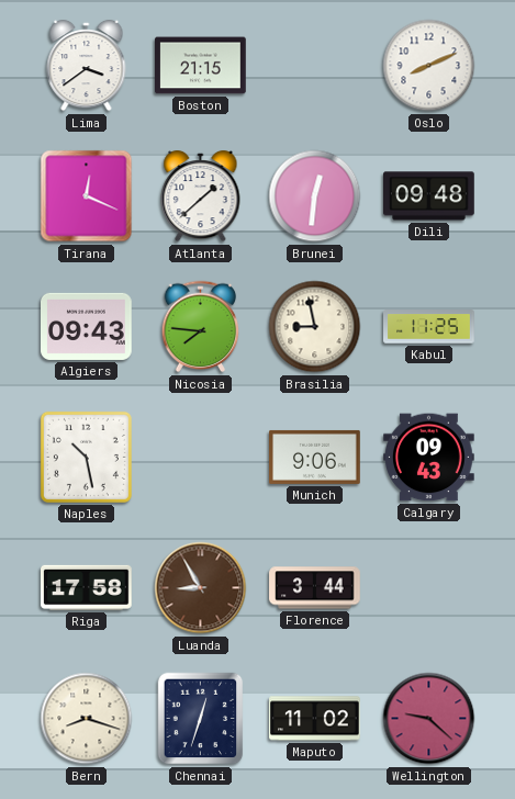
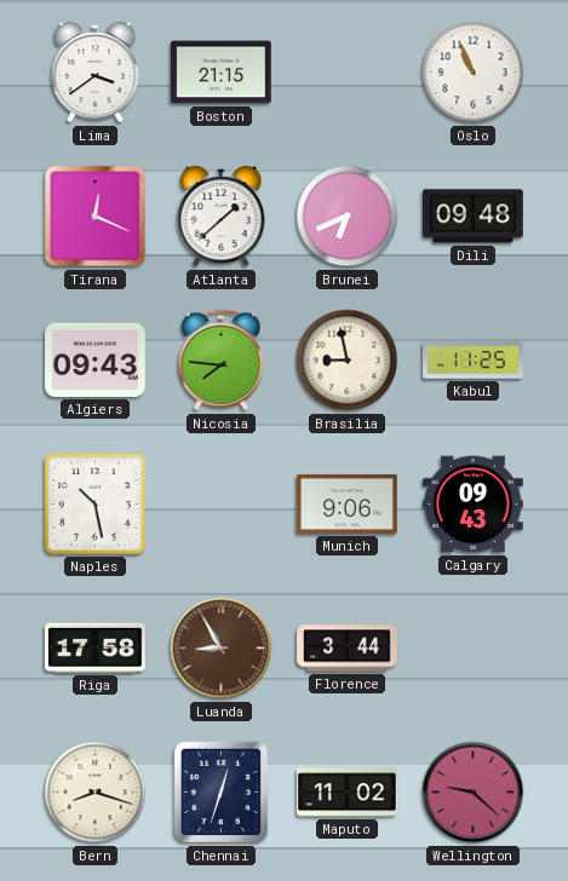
Oslo: 8:11 -> 10:56 (474, 73)
Brunei: 12:31 -> 6:41 (348, 217)
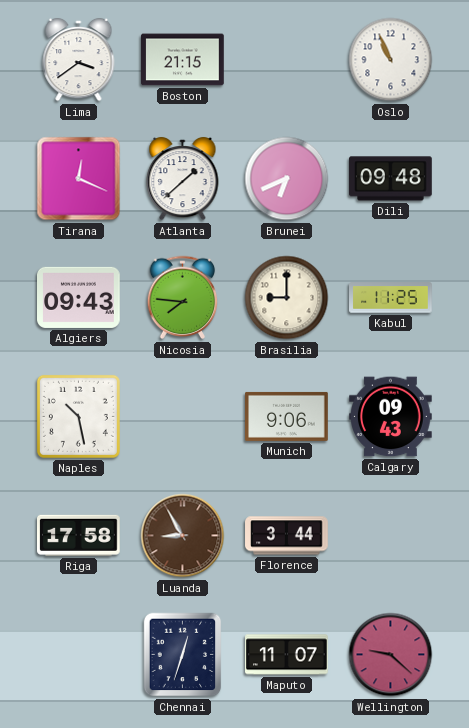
Brasilia: 8:58 -> 9:00 (287, 298)
Bern: 8:18 -> none (96, 793)
Maputo: 11:02 -> 11:07 (287, 655)
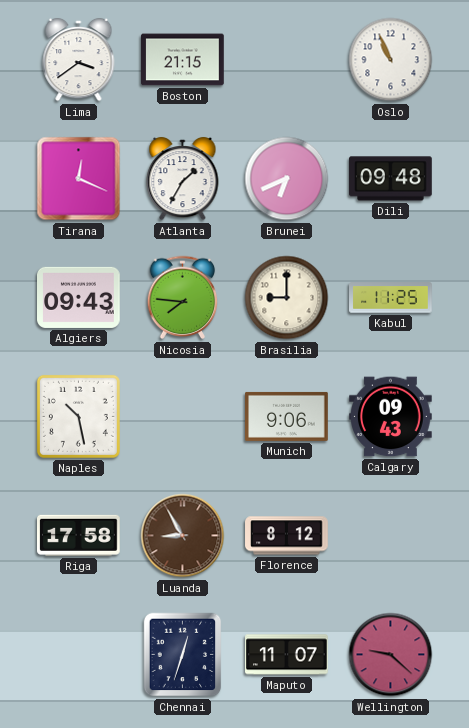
Atlanta: 1:38 -> 1:35 (183, 179)
Florence: 3:44 -> 8:12 (287, 536)
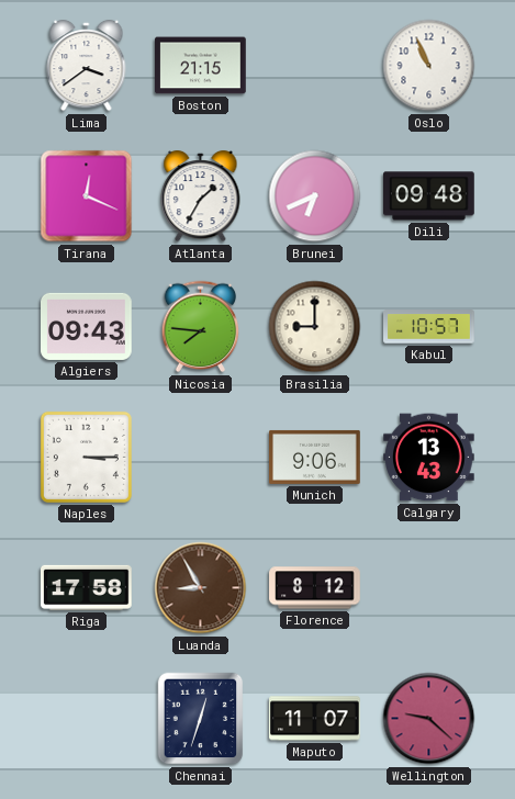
Kabul: 11:25 -> 10:57 (429, 327)
Naples: 10:28 -> 3:15 (86, 457)
Calgary: 09:43 -> 13:43 (429, 458)
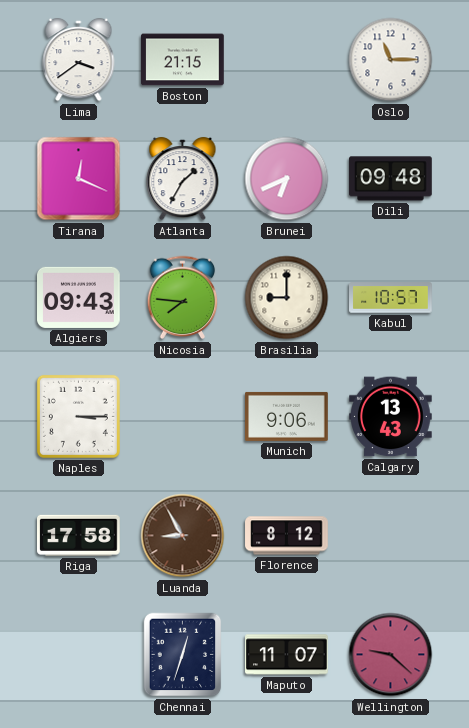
Oslo: 10:56 -> 11:15 (391, 60)
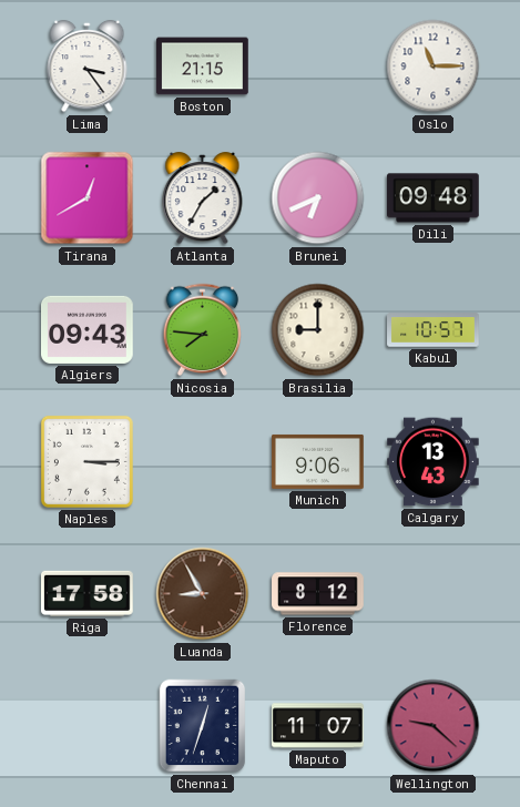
Lima: 3:39 -> 3:24 (88, 67)
Tirana: 12:19 -> 12:40 (88, 198)
